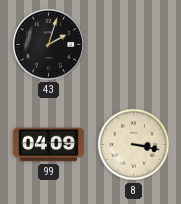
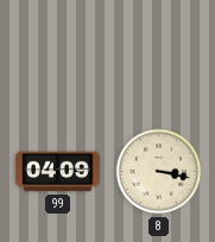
43: 2:03 -> none (48, 44)
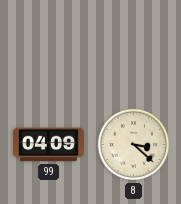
8: 3:17 -> 3:22 (134, 145)
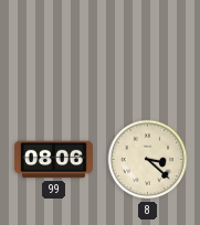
99: 04:09 -> 08:06 (53, 160)
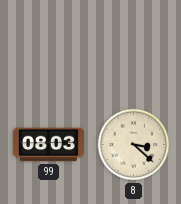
99: 08:06 -> 08:03 (48, 145)
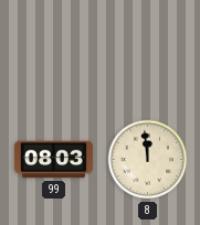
8: 3:22 -> 11:59 (148, 160)
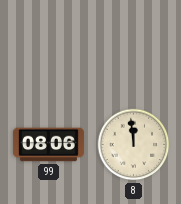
99: 08:03 -> 08:06 (48, 145)
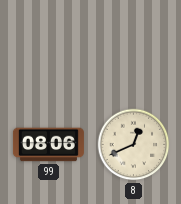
8: 11:59 -> 12:41 (134, 145)
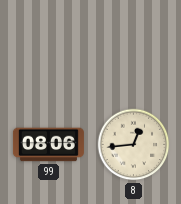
8: 12:41 -> 12:44 (134, 145)
